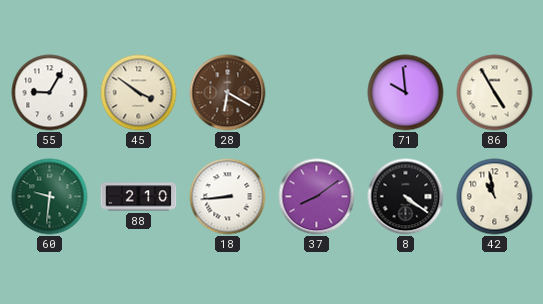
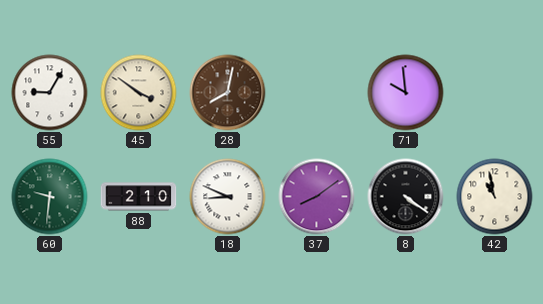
28: 6:20 -> 8:02 (228, 93)
86: 4:55 -> none (495, 93)
18: 8:44 -> 8:49 (228, 197)
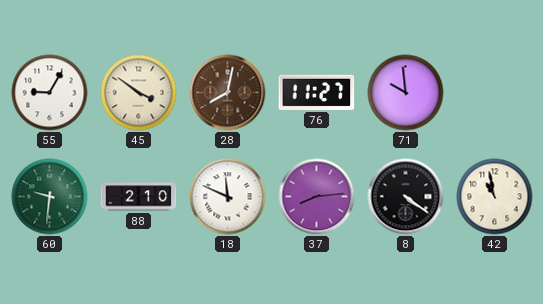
76: none -> 11:27 (317, 92)
18: 8:49 -> 11:49 (228, 197)
37: 8:09 -> 8:14 (317, 197)
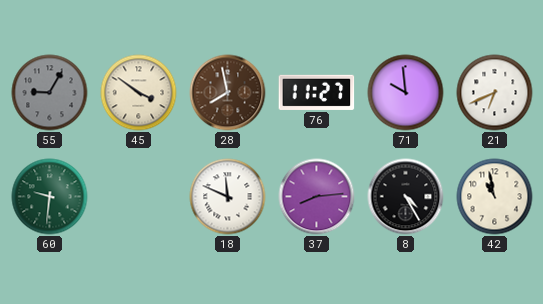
55 dial: white -> grey (50, 93)
28: 8:02 -> 7:58 (228, 93)
21: none -> 6:41 (495, 93)
88: 2:10 -> none (139, 197)
8: 4:21 -> 4:25 (406, 197)
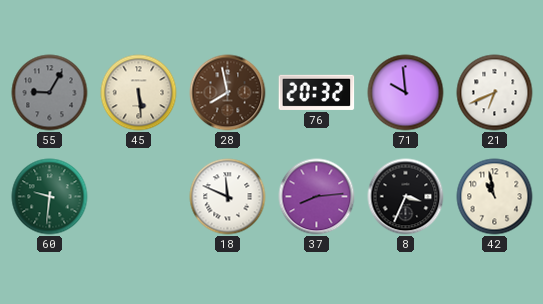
45: 3:51 -> 5:29 (139, 93)
76: 11:27 -> 20:32 (317, 92)
8: 4:25 -> 3:34 (406, 197)
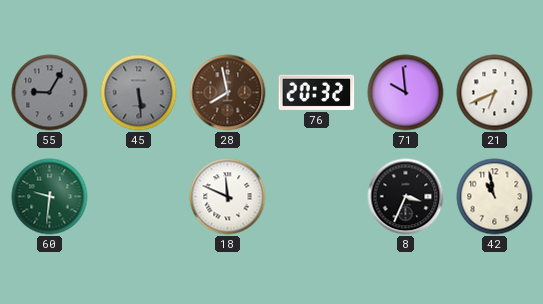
45 dial: cream -> grey (139, 93)
37: 8:14 -> none (317, 197)
